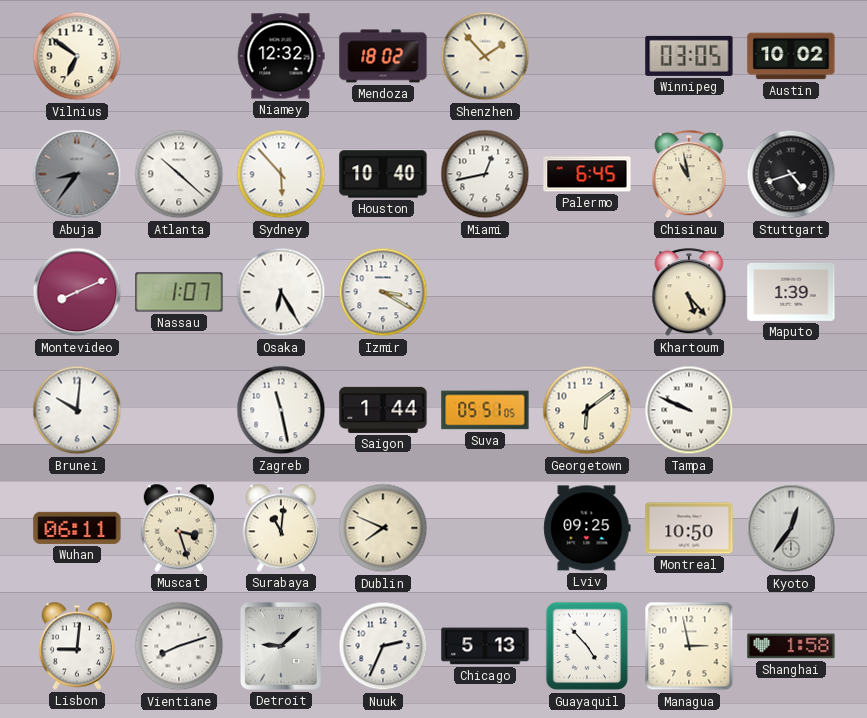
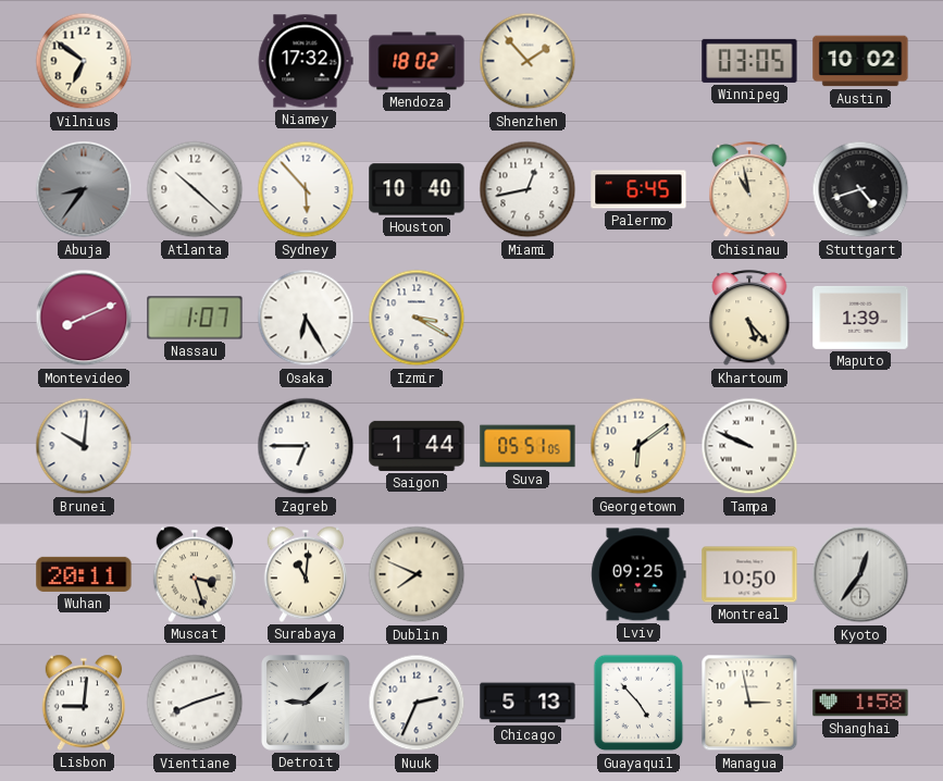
Niamey: 12:32 -> 17:32 (306, 61)
Zagreb: 11:28 -> 6:45 (306, 446)
Wuhan: 06:11 -> 20:11 (84, 574)
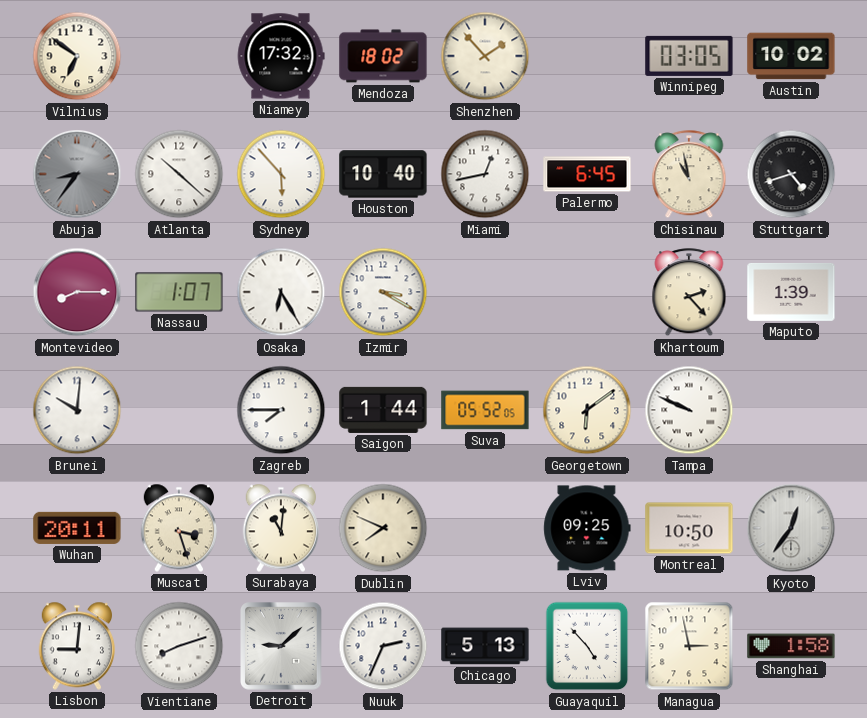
Montevideo: 8:11 -> 8:15 (77, 292)
Khartoum: 5:23 -> 2:23 (689, 293)
Zagreb: 6:45 -> 7:45 (281, 410)
Suva: 05:51 -> 05:52 (485, 410)
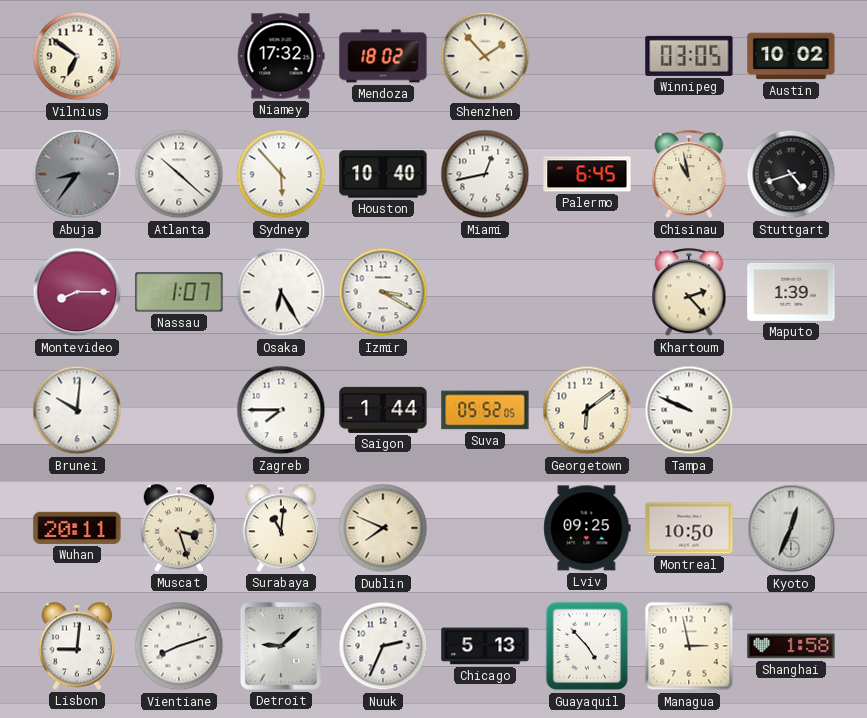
Kyoto: 12:36 -> 12:34 (791, 528)
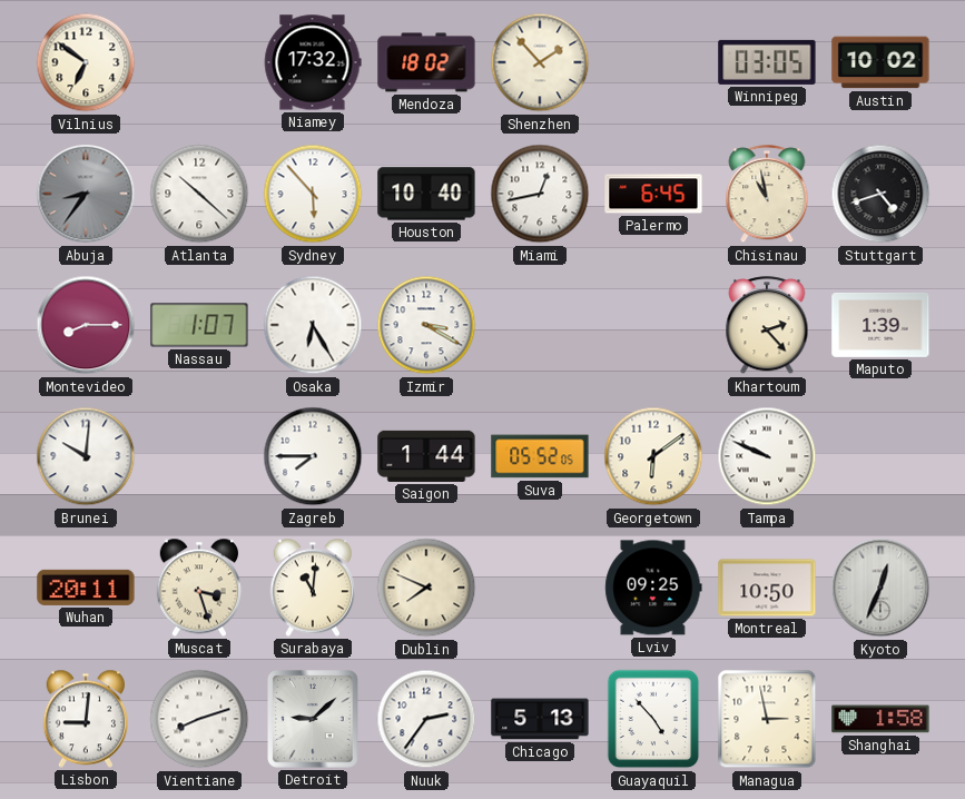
Nuuk: 2:34 -> 2:36 (426, 719)
